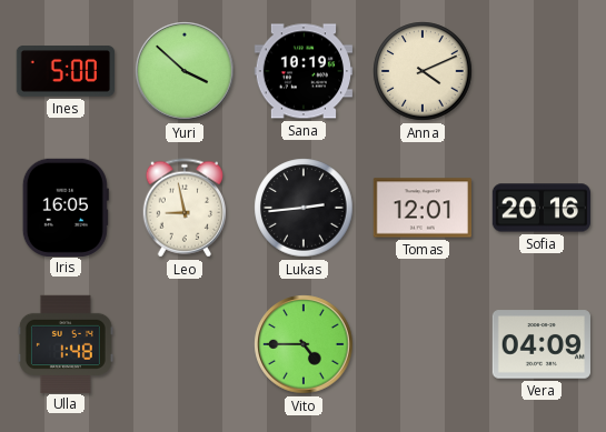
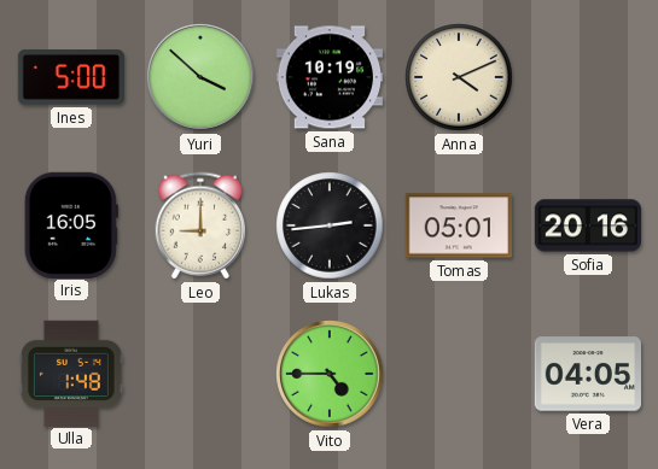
Leo: 8:58 -> 9:00 (199, 225)
Tomas: 12:01 -> 05:01 (458, 225)
Vera: 04:09 -> 04:05 (587, 374)
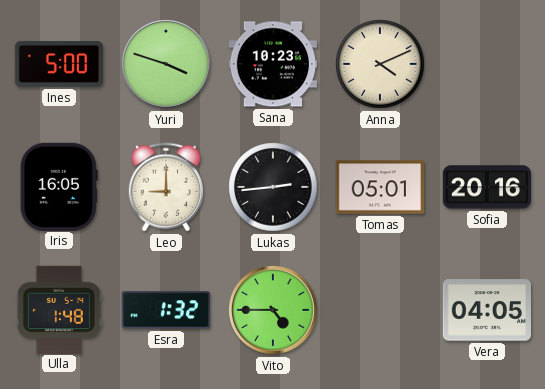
Yuri: 3:52 -> 3:48 (166, 64)
Sana: 10:19 -> 10:23 (272, 64)
Esra: none -> 1:32 (166, 310)
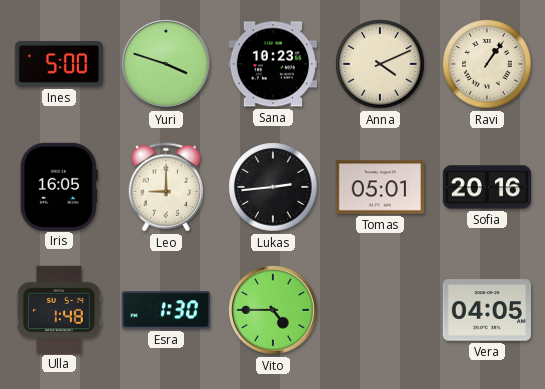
Ravi: none -> 1:06 (487, 64)
Esra: 1:32 -> 1:30 (166, 310)
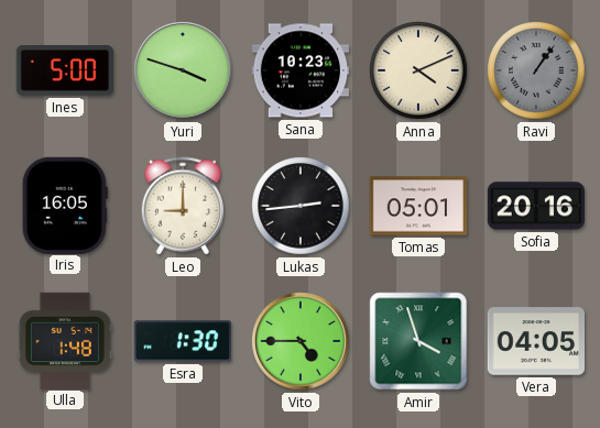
Ravi dial: cream -> grey (536, 70)
Amir: none -> 3:57 (418, 341)
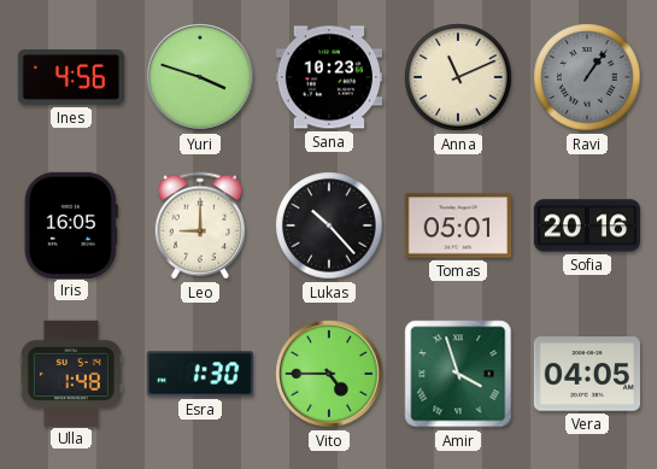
Ines: 5:00 -> 4:56 (70, 77)
Anna: 4:11 -> 11:11 (458, 77)
Lukas: 2:44 -> 10:23 (329, 225)
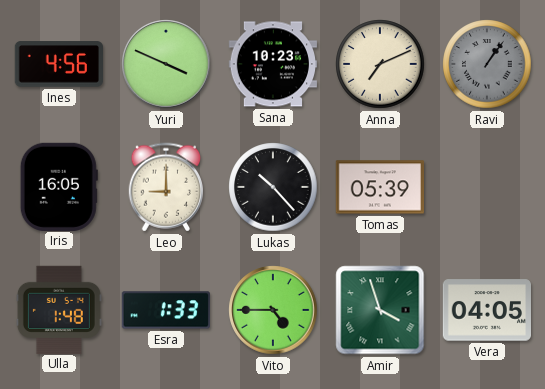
Yuri: 3:48 -> 3:49 (166, 64)
Anna: 11:11 -> 7:11 (380, 64)
Tomas: 05:01 -> 05:39 (379, 187)
Sofia: 20:16 -> none (586, 225)
Esra: 1:30 -> 1:33 (166, 310)
